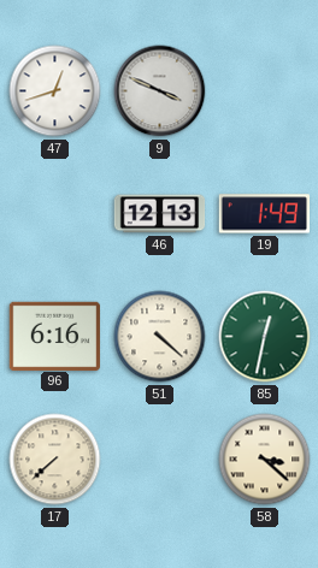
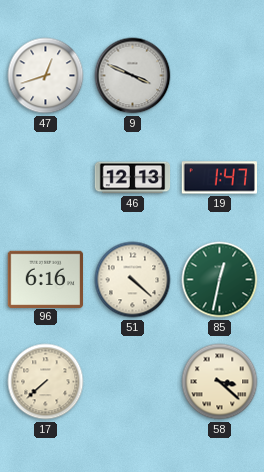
19: 1:49 -> 1:47 (219, 178)
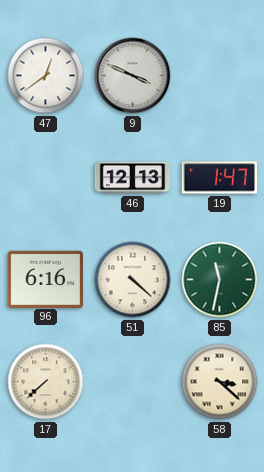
47: 12:42 -> 12:39 (46, 76)
85: 12:32 -> 11:32 (220, 280)
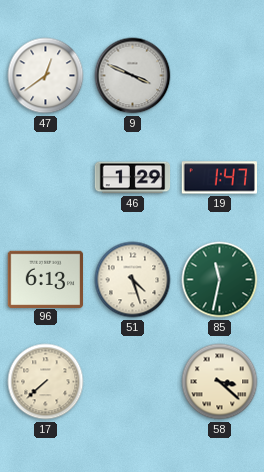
46: 12:13 -> 1:29 (133, 178)
96: 6:16 -> 6:13 (45, 279)
51: 4:22 -> 4:27 (133, 280)
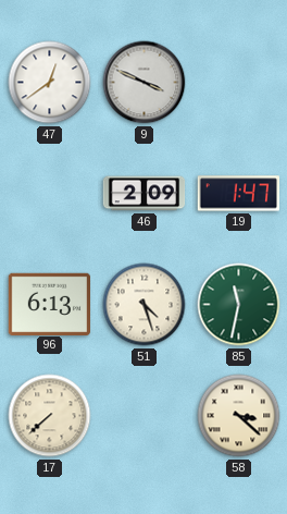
46: 1:29 -> 2:09 (145, 194)
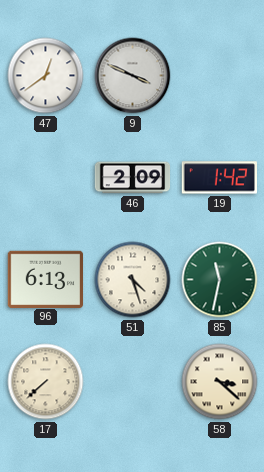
19: 1:47 -> 1:42 (219, 178)
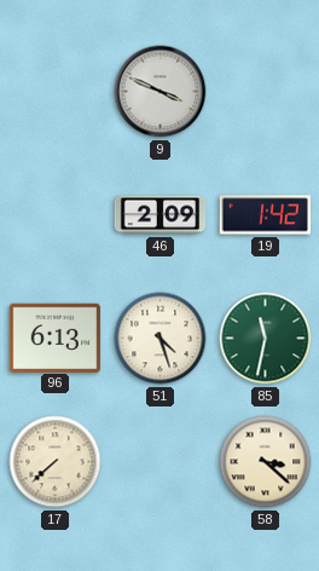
47: 12:39 -> none (46, 76)
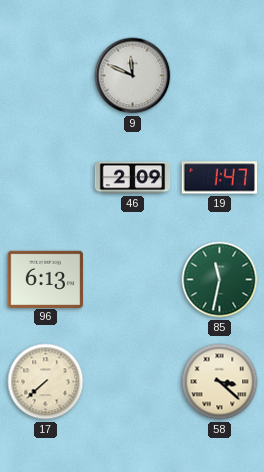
9: 3:49 -> 11:49 (133, 76)
19: 1:42 -> 1:47 (219, 178)
51: 4:27 -> none (161, 339)
